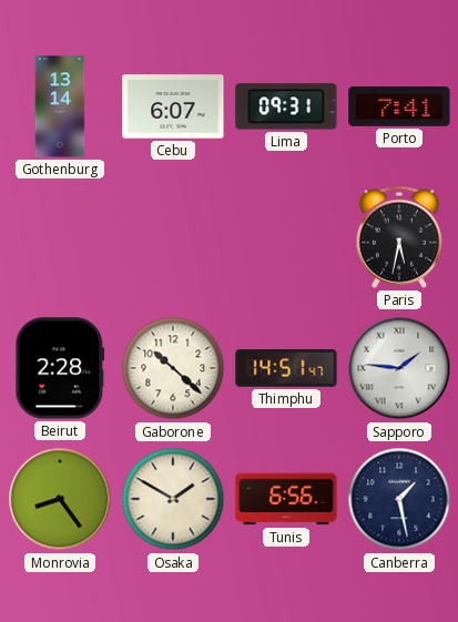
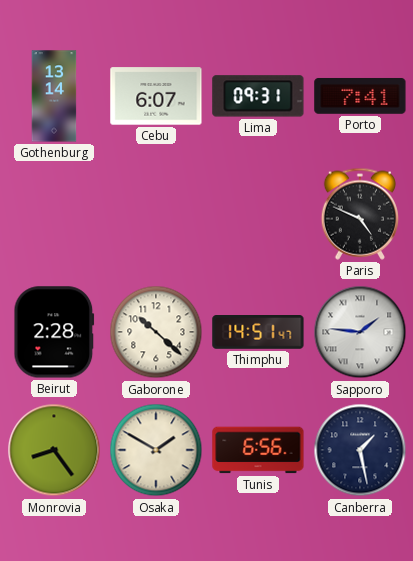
Paris: 5:32 -> 4:49 (360, 214)
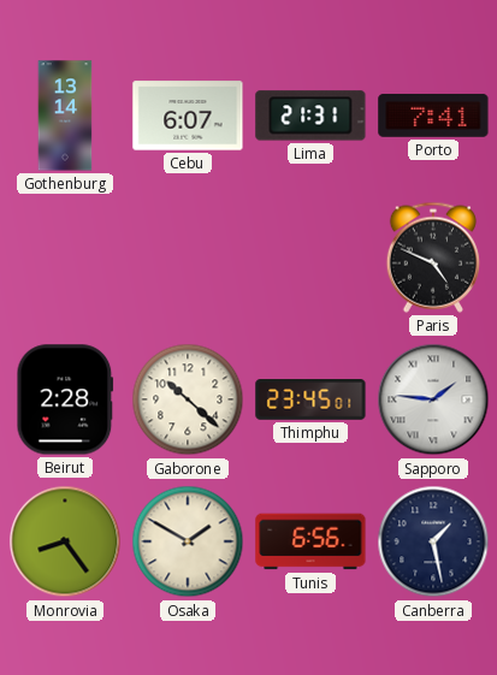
Lima: 09:31 -> 21:31 (310, 116)
Thimphu: 14:51 -> 23:45 (310, 399)
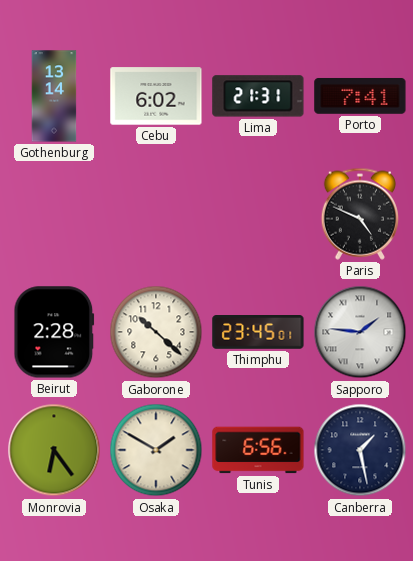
Cebu: 6:07 -> 6:02 (156, 96)
Monrovia: 8:24 -> 6:24 (54, 450)
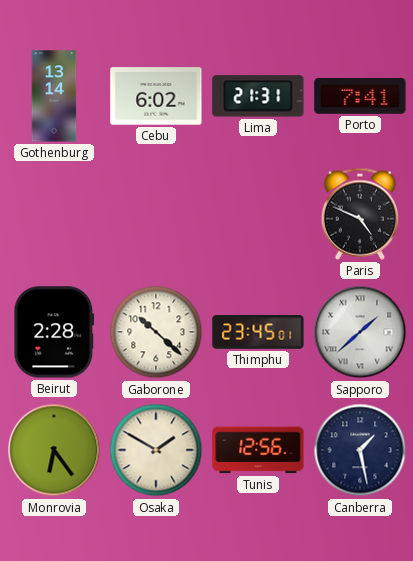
Sapporo: 1:46 -> 1:38 (360, 332)
Tunis: 6:56 -> 12:56 (258, 450)
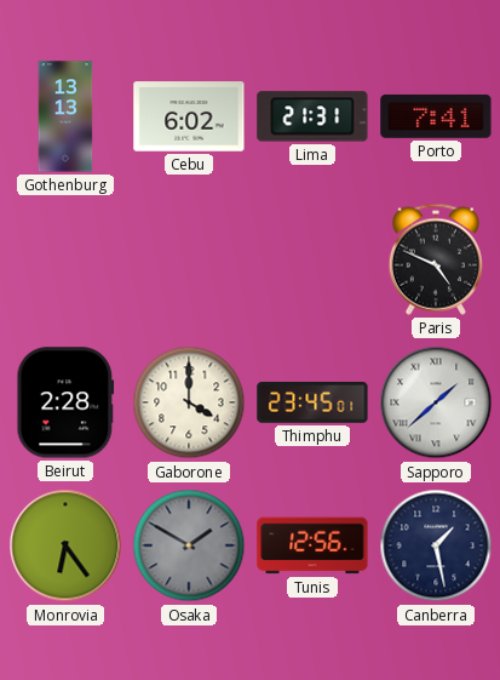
Gothenburg: 13:14 -> 13:13 (65, 116)
Gaborone: 10:22 -> 4:00 (189, 402)
Osaka dial: cream -> grey (189, 545)
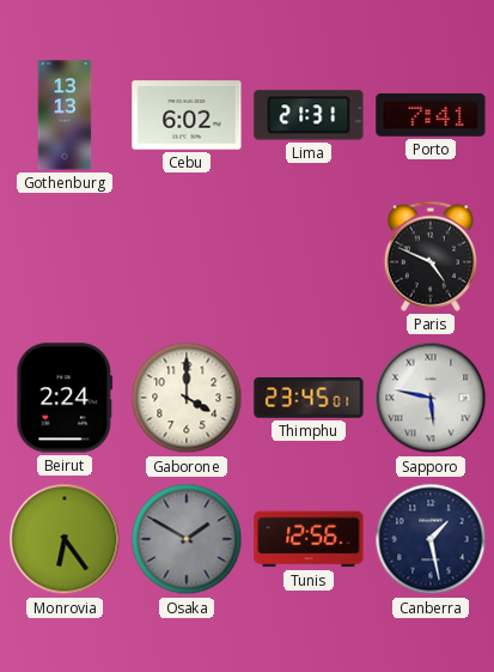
Beirut: 2:28 -> 2:24 (65, 398)
Sapporo: 1:38 -> 5:47 (431, 398)
